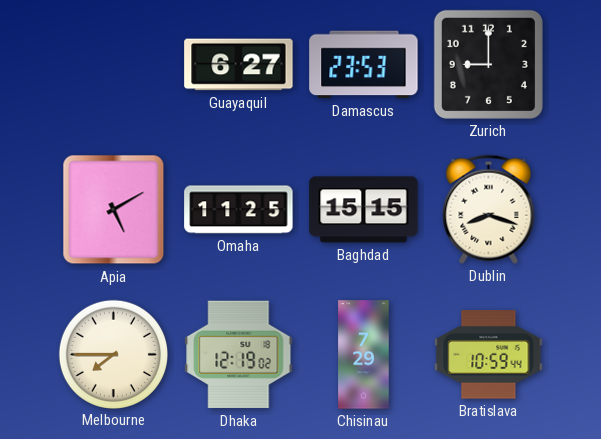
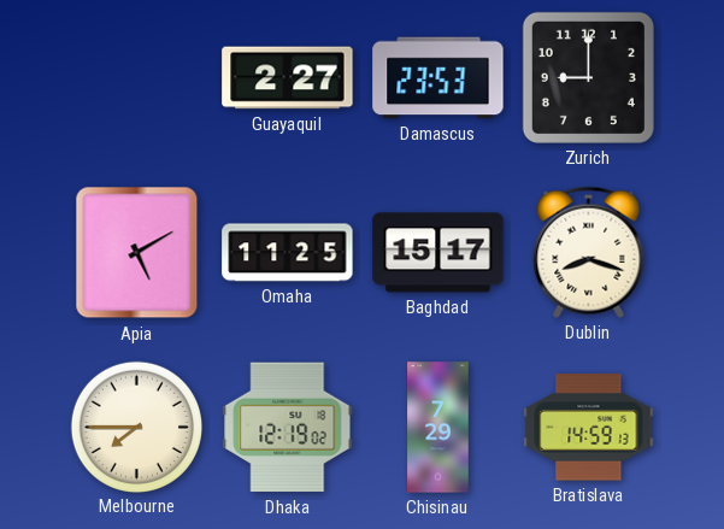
Guayaquil: 6:27 -> 2:27 (288, 78)
Baghdad: 15:15 -> 15:17 (438, 253)
Bratislava: 10:59 -> 14:59 (589, 428)
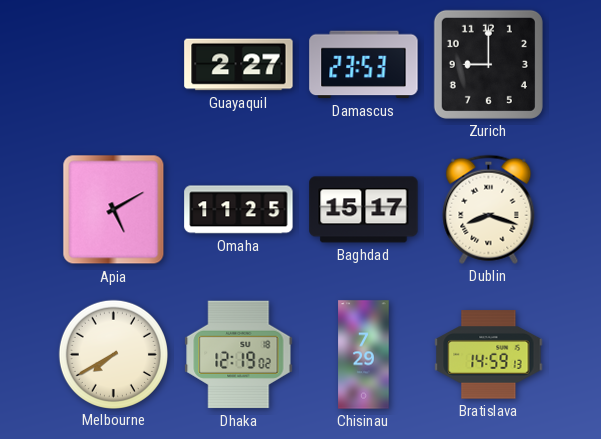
Melbourne: 7:45 -> 7:40 (113, 354)
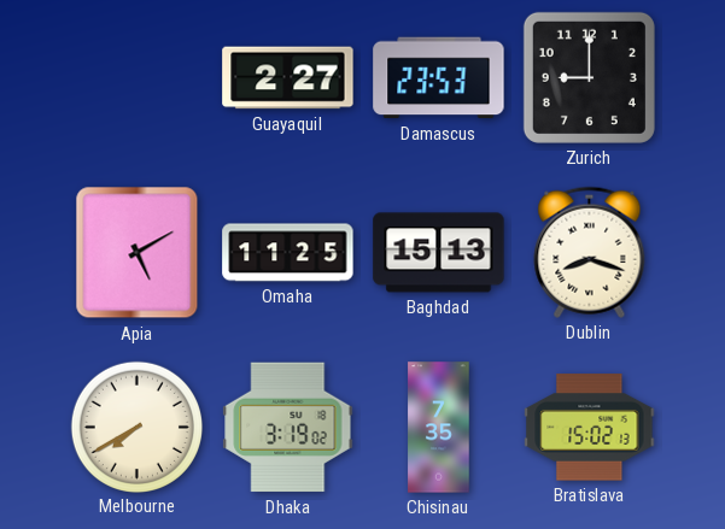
Baghdad: 15:17 -> 15:13 (439, 253)
Dhaka: 12:19 -> 3:19 (288, 428)
Chisinau: 7:29 -> 7:35 (439, 428)
Bratislava: 14:59 -> 15:02 (590, 428)
